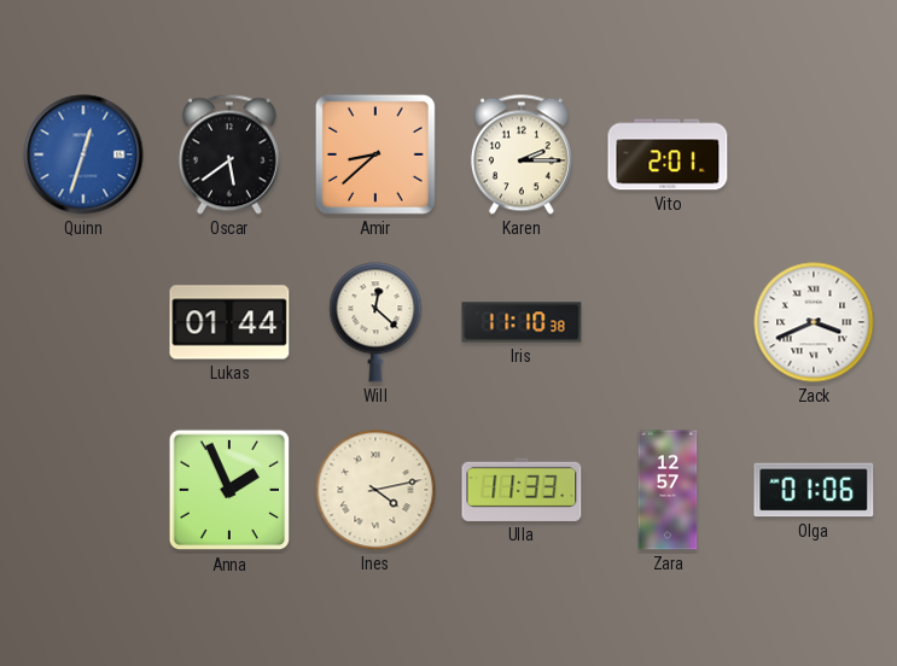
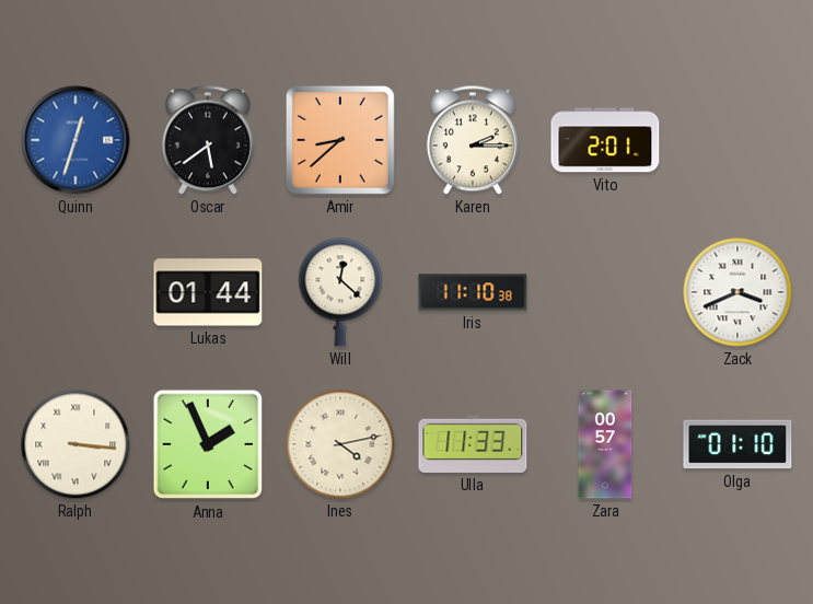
Ralph: none -> 3:16 (76, 444)
Zara: 12:57 -> 00:57 (605, 444)
Olga: 01:06 -> 01:10 (737, 444)
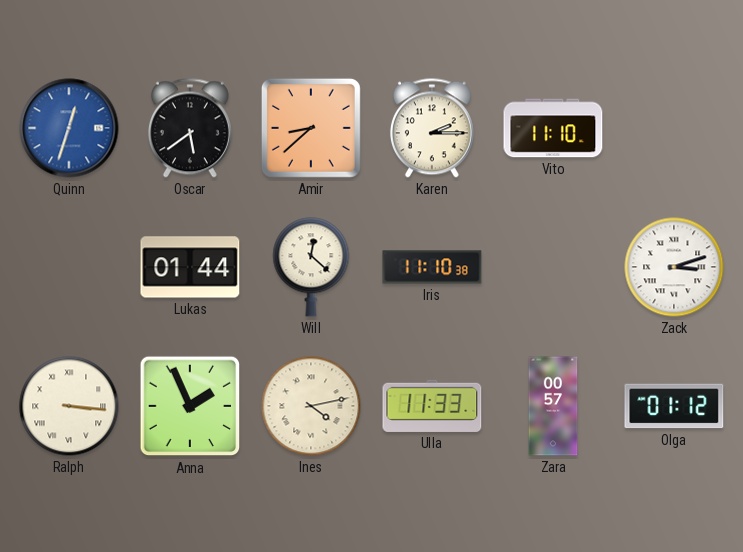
Vito: 2:01 -> 11:10 (553, 128)
Zack: 3:41 -> 3:12 (674, 267)
Olga: 01:10 -> 01:12 (674, 406)
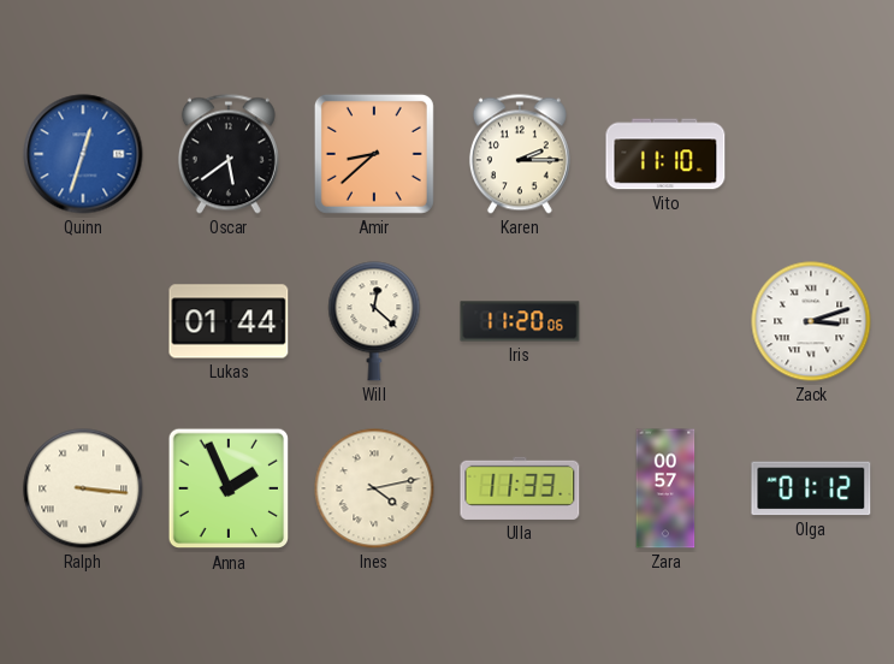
Iris: 11:10 -> 11:20 (520, 321)
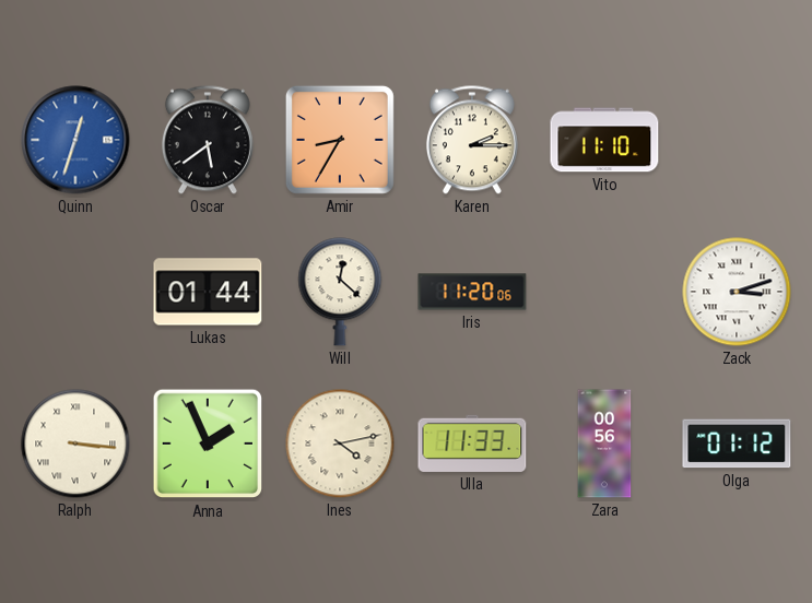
Amir: 8:38 -> 8:35 (340, 140)
Zara: 00:57 -> 00:56 (604, 444)
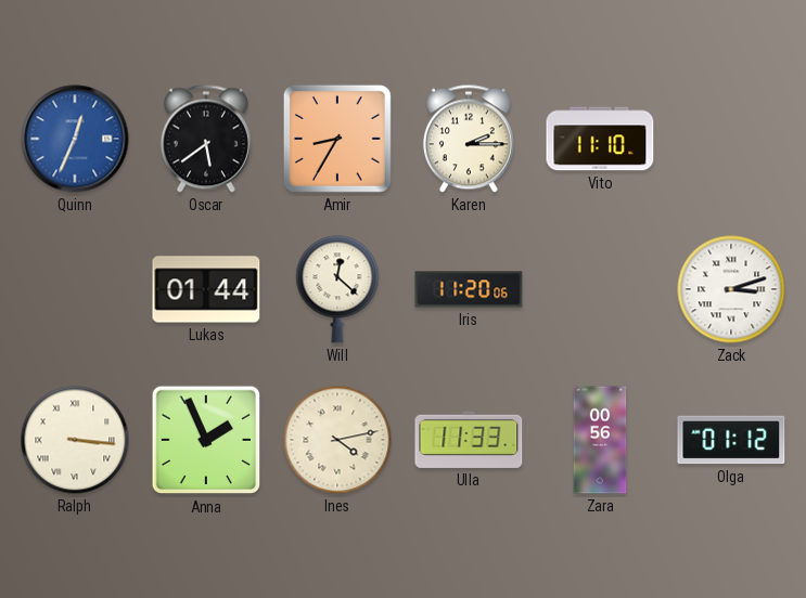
Quinn: 12:33 -> 12:34 (75, 139)
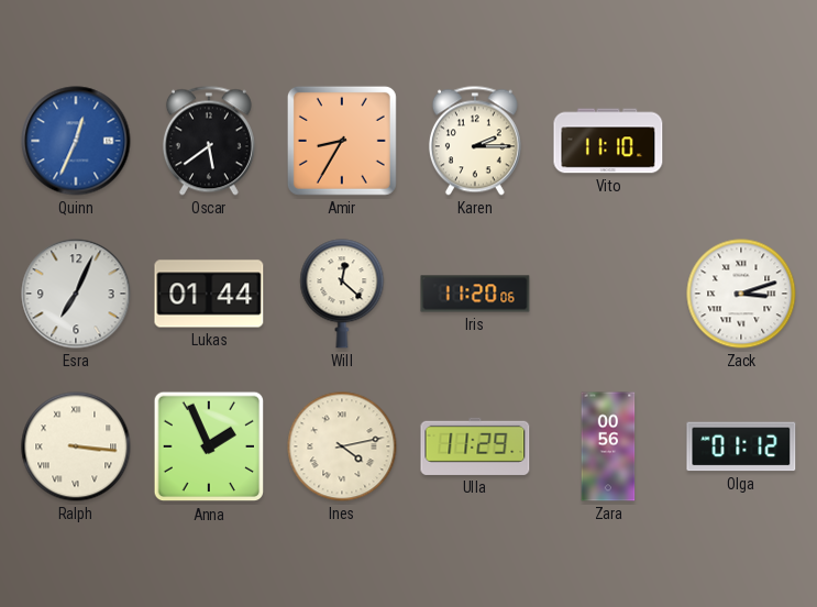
Esra: none -> 7:04 (76, 294)
Ulla: 11:33 -> 11:29 (475, 446)
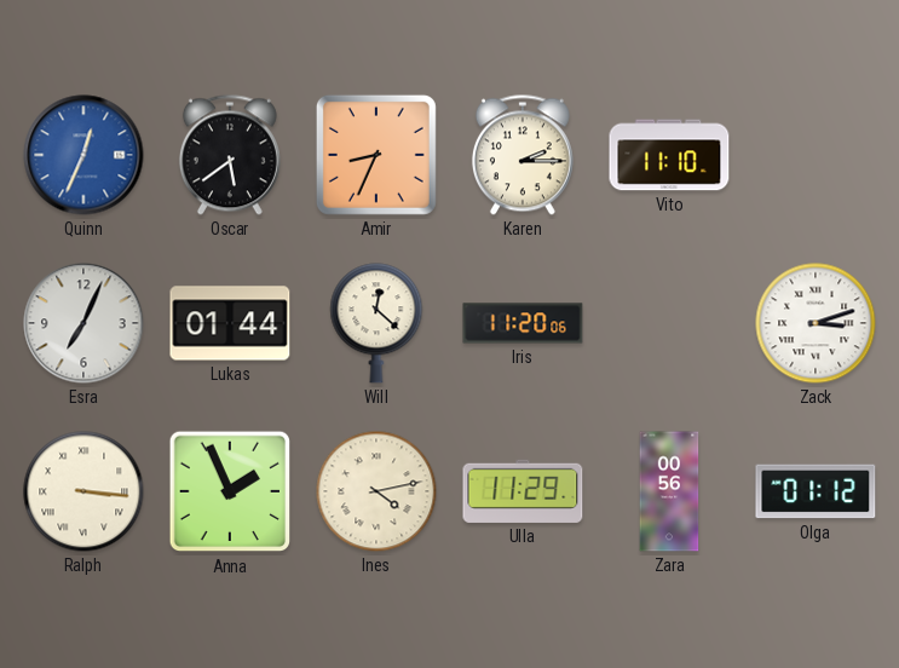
Amir: 8:35 -> 8:34 (376, 155)
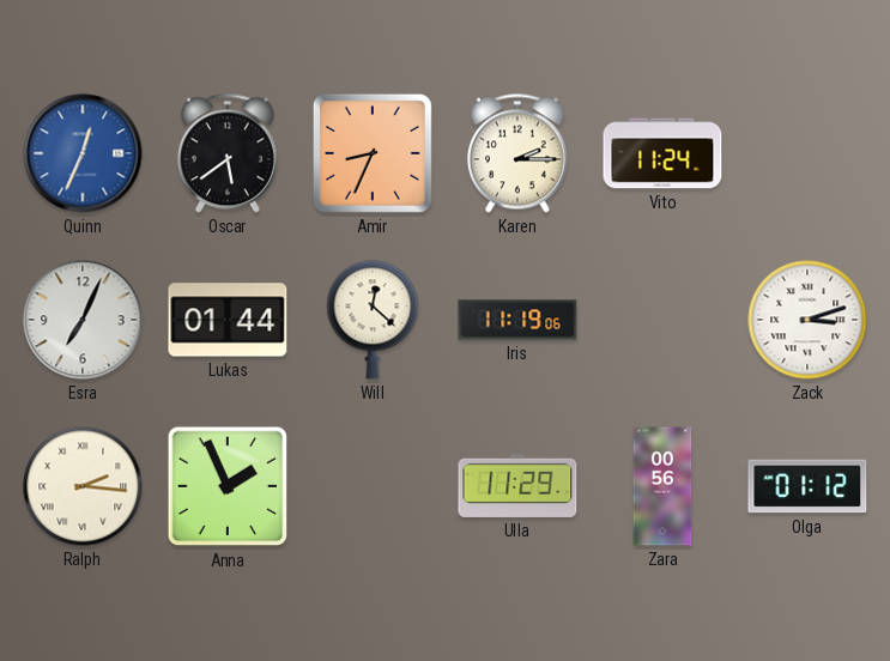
Vito: 11:10 -> 11:24 (662, 153)
Iris: 11:20 -> 11:19 (517, 320)
Ralph: 3:16 -> 2:16 (83, 486)
Ines: 4:13 -> none (376, 491)
